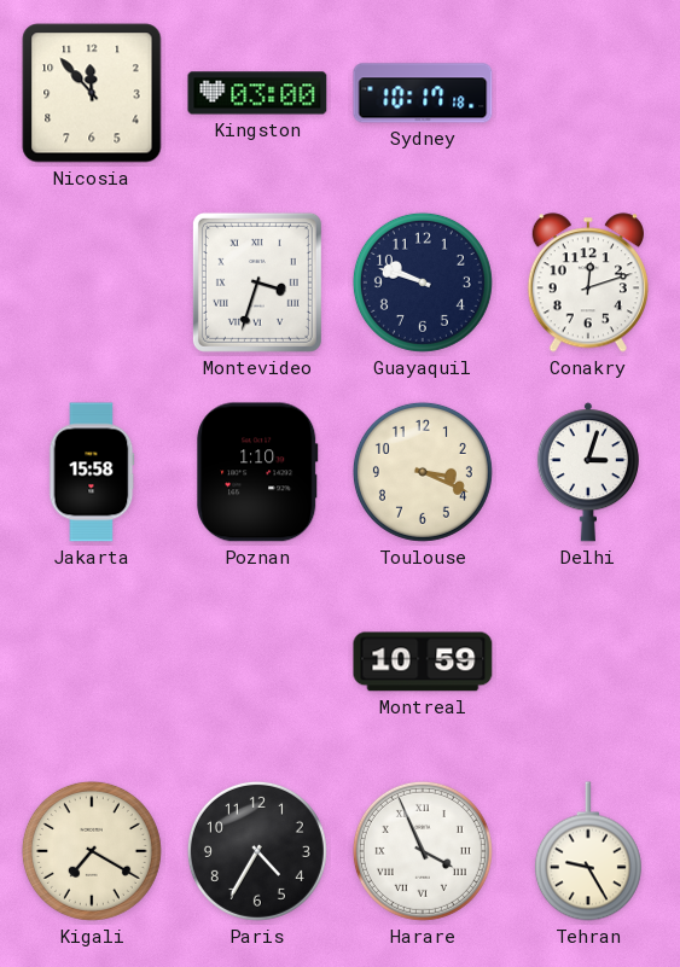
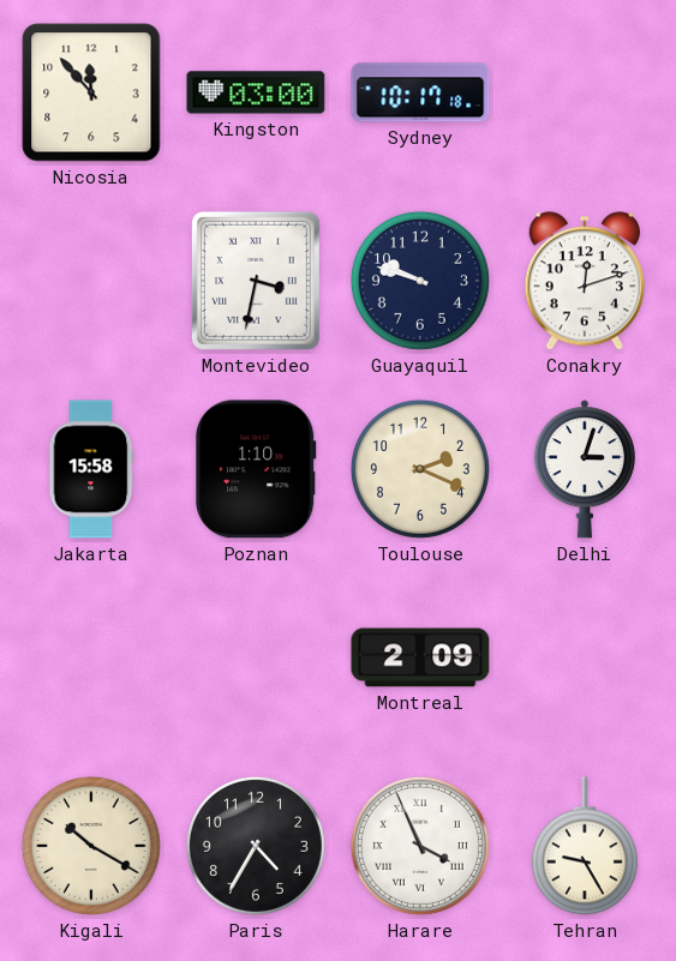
Montevideo: 3:33 -> 3:32 (256, 281)
Toulouse: 3:19 -> 2:19 (420, 469)
Montreal: 10:59 -> 2:09 (420, 657)
Kigali: 7:20 -> 10:20 (91, 846)
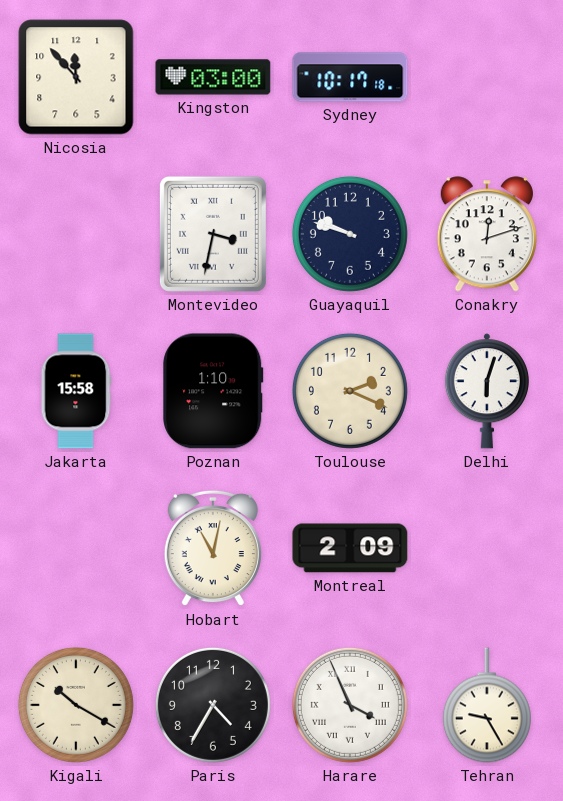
Delhi: 3:03 -> 6:03 (487, 391)
Hobart: none -> 11:02 (213, 548)
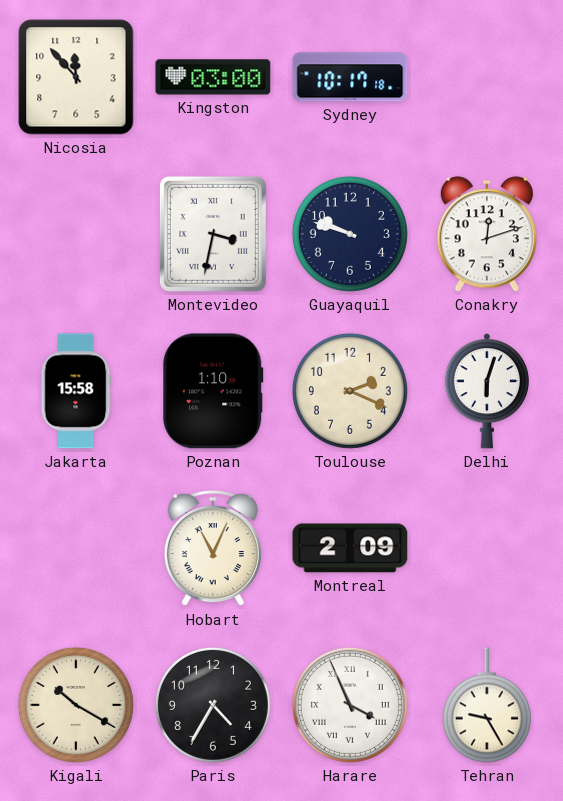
Hobart: 11:02 -> 11:04 (213, 548)
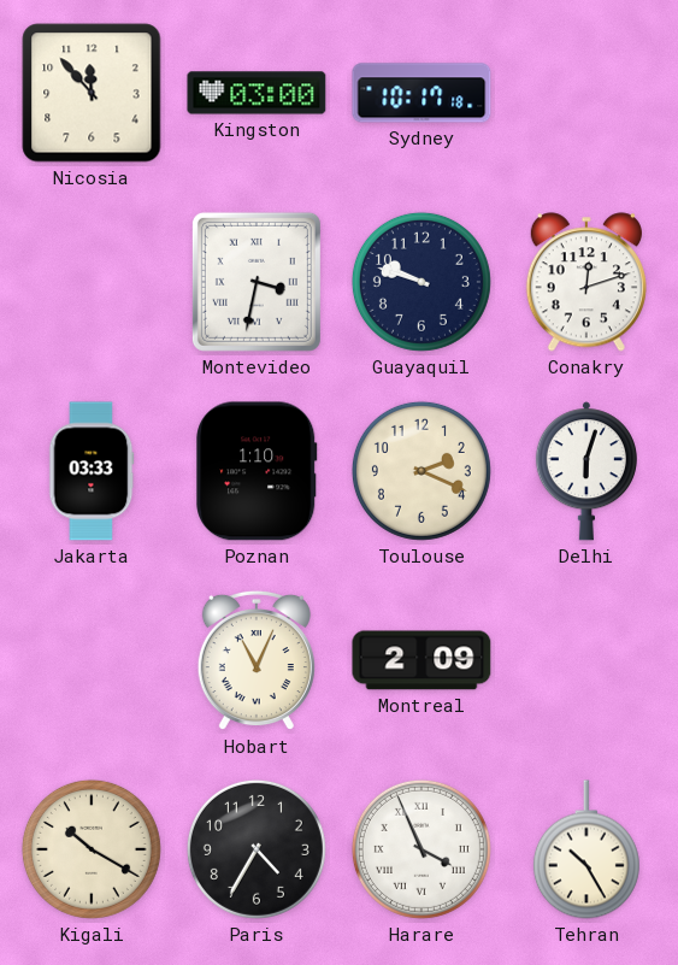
Jakarta: 15:58 -> 03:33 (92, 471)
Tehran: 9:25 -> 10:25 (586, 849)
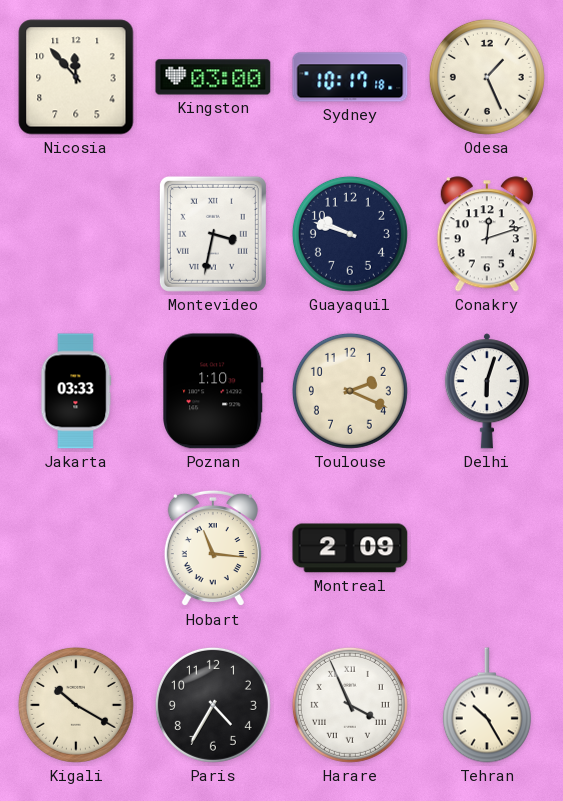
Odesa: none -> 1:26 (487, 77)
Hobart: 11:04 -> 11:16 (213, 548)
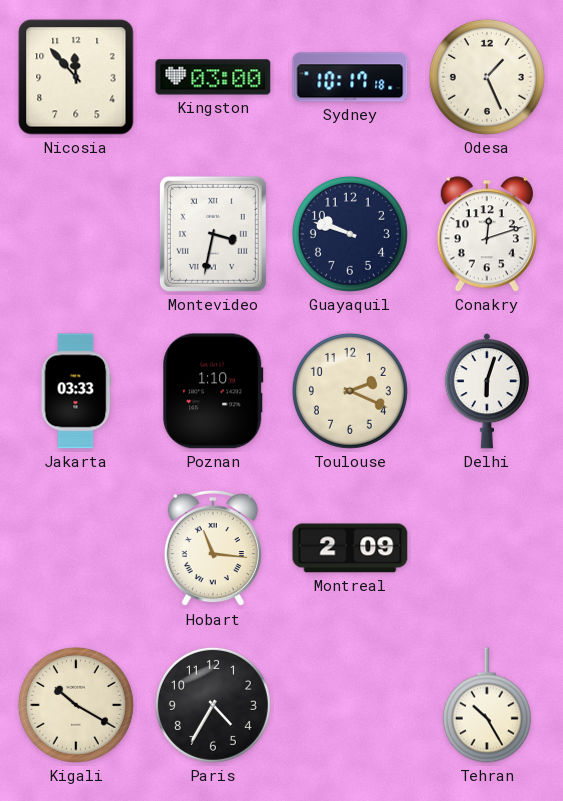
Harare: 3:56 -> none (350, 705)
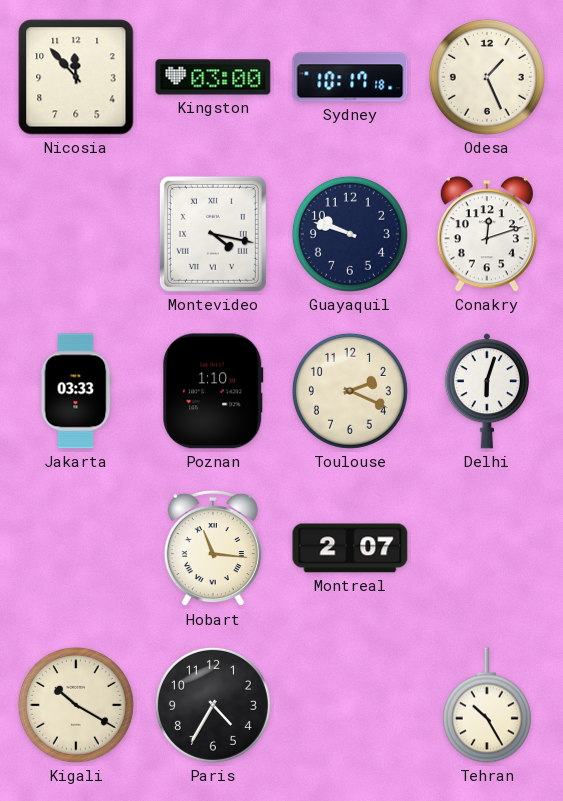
Montevideo: 3:32 -> 4:17 (213, 234)
Montreal: 2:09 -> 2:07 (350, 548)
